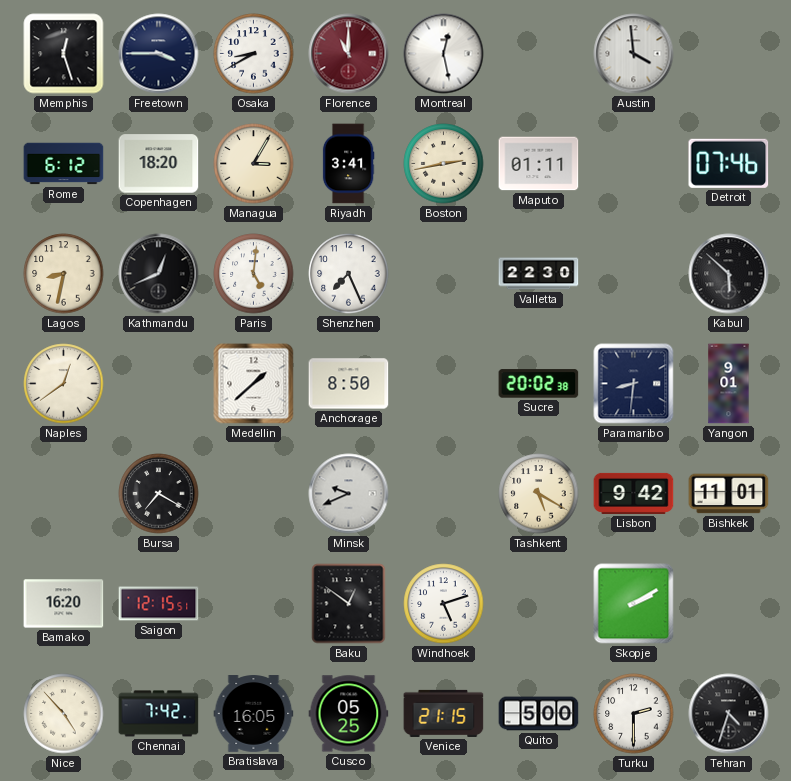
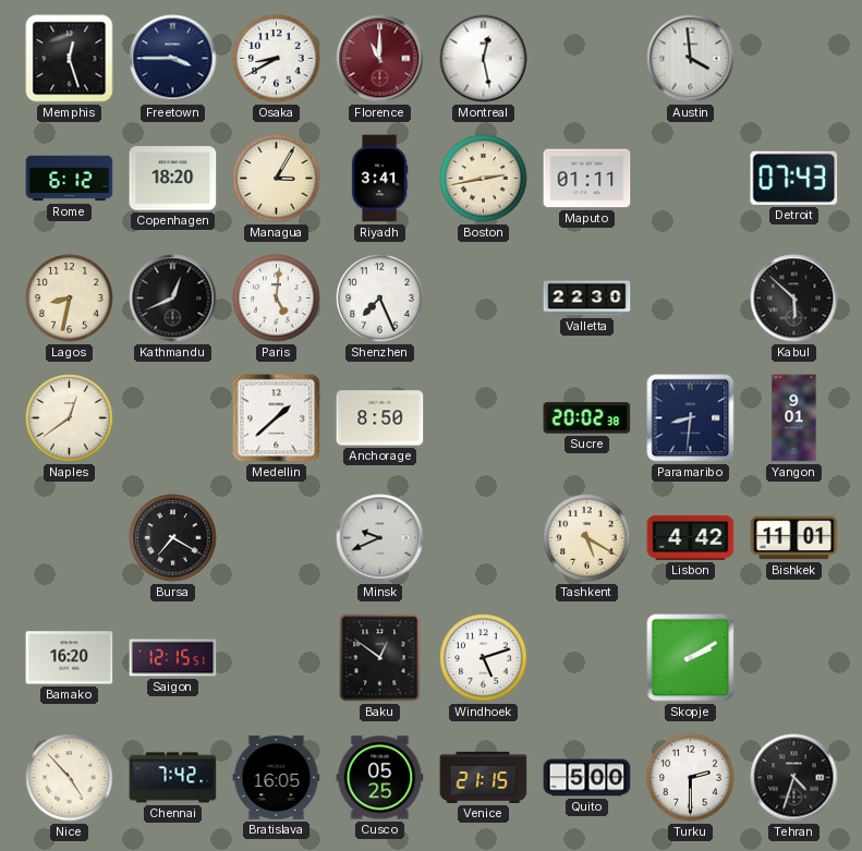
Detroit: 07:46 -> 07:43 (794, 178)
Lisbon: 9:42 -> 4:42 (691, 537)
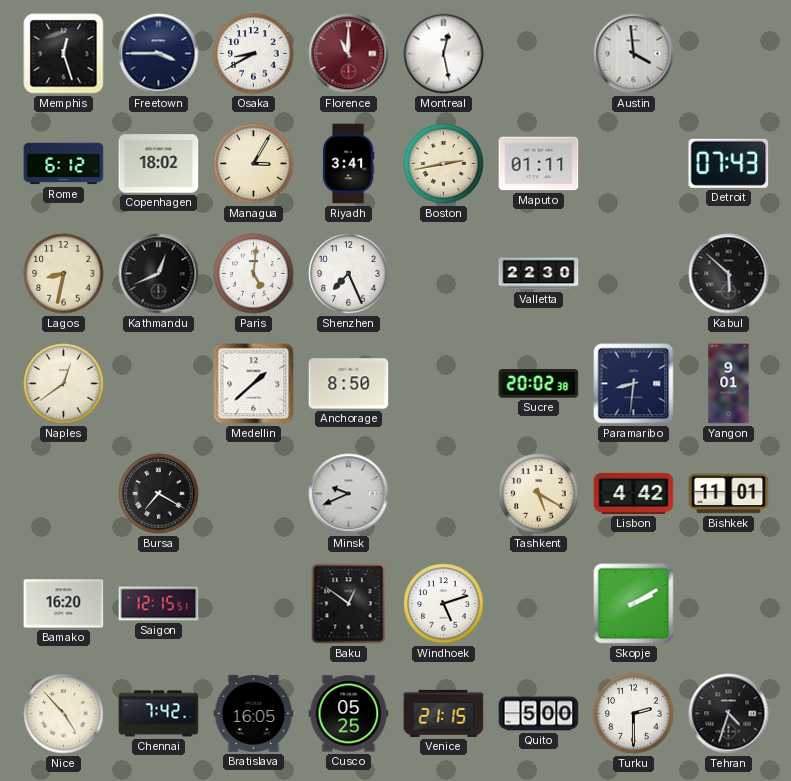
Copenhagen: 18:20 -> 18:02 (159, 164)
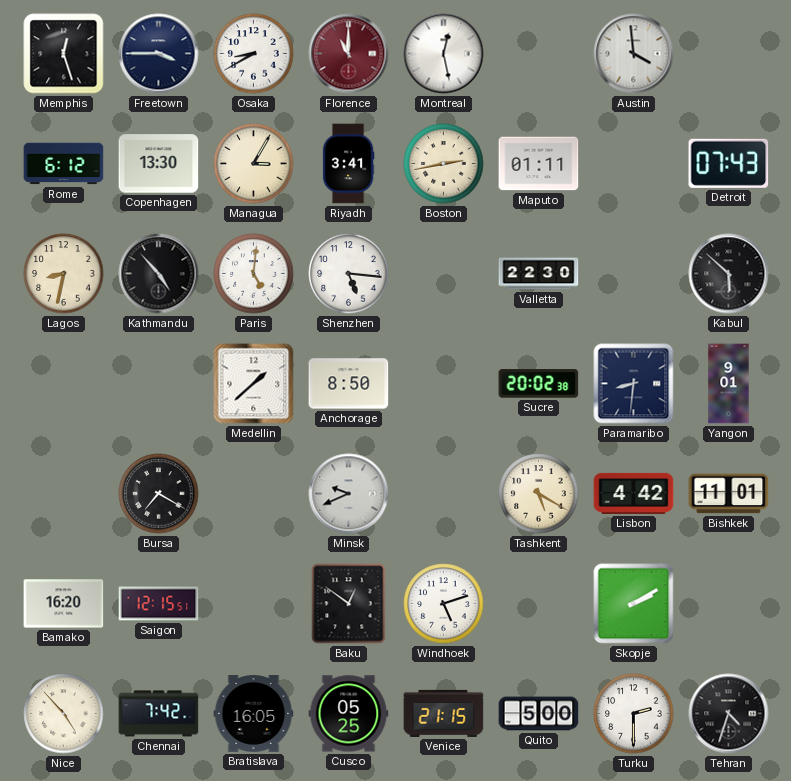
Copenhagen: 18:02 -> 13:30 (159, 164)
Kathmandu: 12:41 -> 4:53 (159, 274)
Shenzhen: 7:26 -> 5:16 (349, 274)
Naples: 12:39 -> none (64, 384)
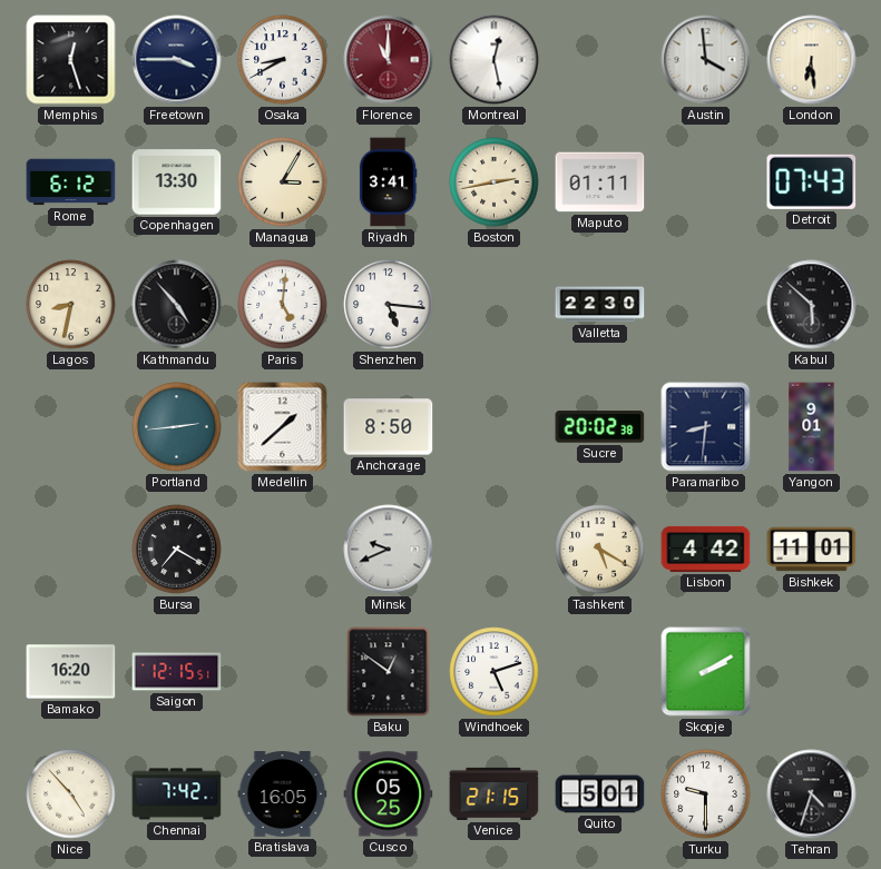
London: none -> 6:29 (812, 60)
Portland: none -> 2:44 (177, 427)
Quito: 5:00 -> 5:01 (600, 794)
Turku: 2:30 -> 9:30 (706, 794)
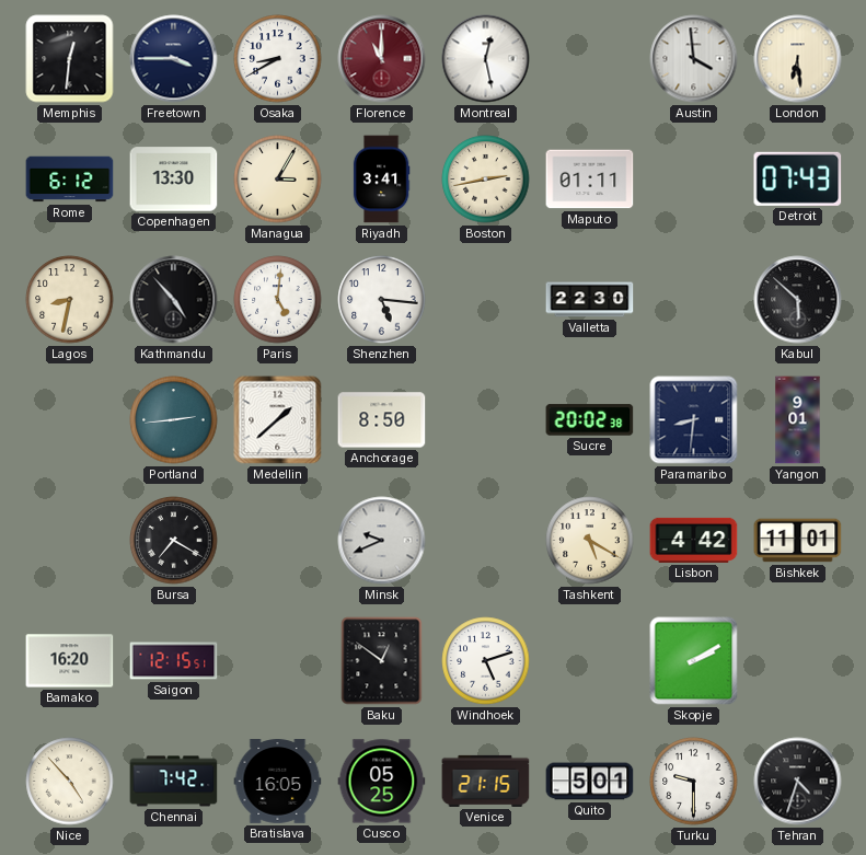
Memphis: 12:27 -> 12:31 (70, 59)
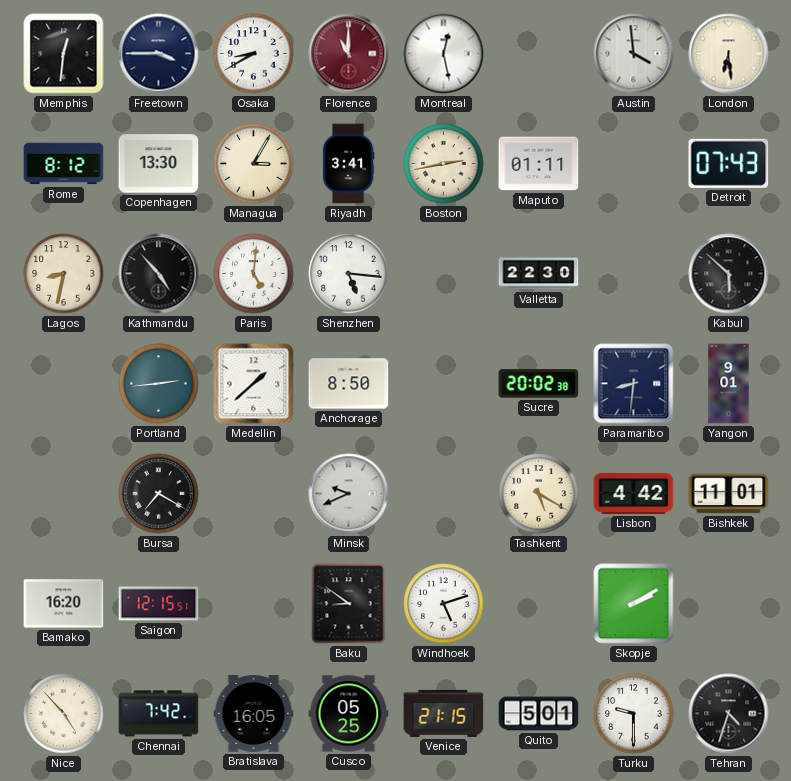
Rome: 6:12 -> 8:12 (64, 164)
Baku: 12:51 -> 8:51 (349, 604)
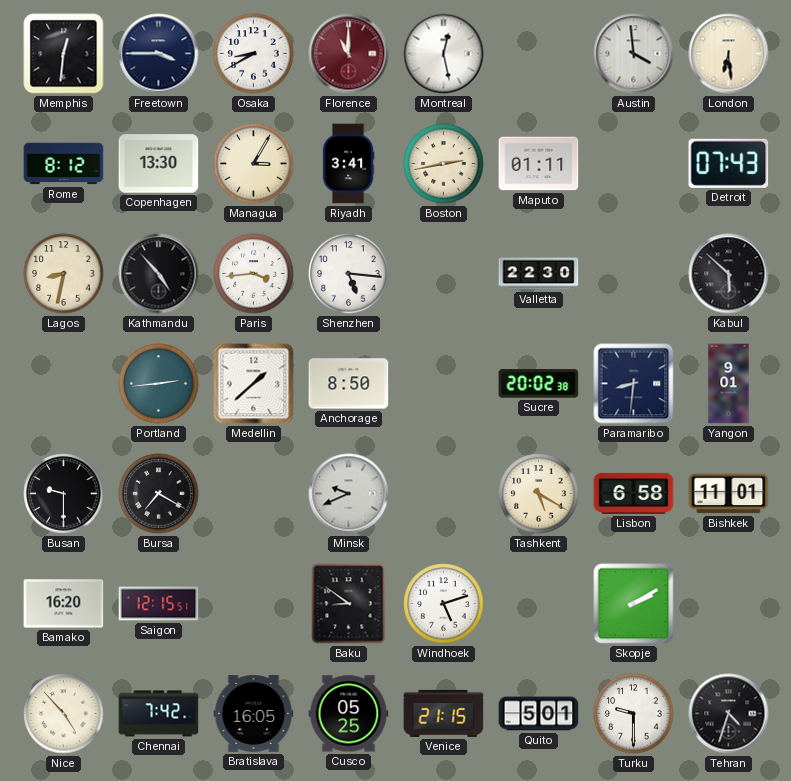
Paris: 5:01 -> 3:44 (254, 274)
Busan: none -> 9:30 (64, 494)
Lisbon: 4:42 -> 6:58 (634, 493)
